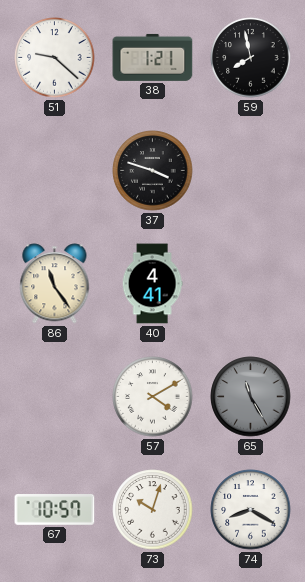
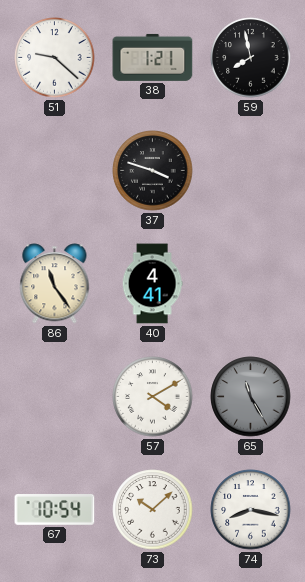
67: 10:57 -> 10:54 (55, 510)
73: 10:03 -> 10:08 (153, 510)
74: 8:20 -> 8:17 (251, 510)
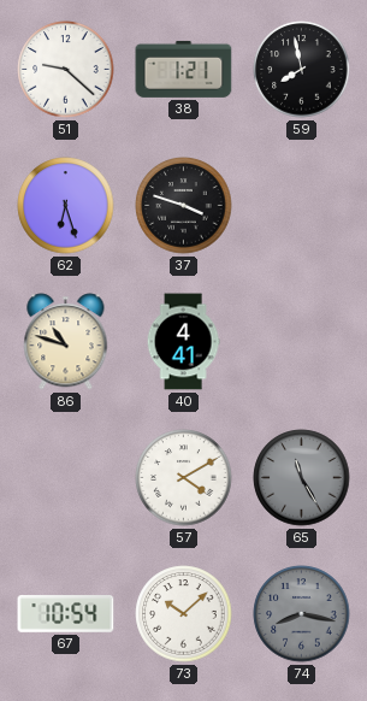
62: none -> 6:27 (66, 206)
86: 11:24 -> 10:48 (66, 342)
74 dial: white -> grey (302, 614)
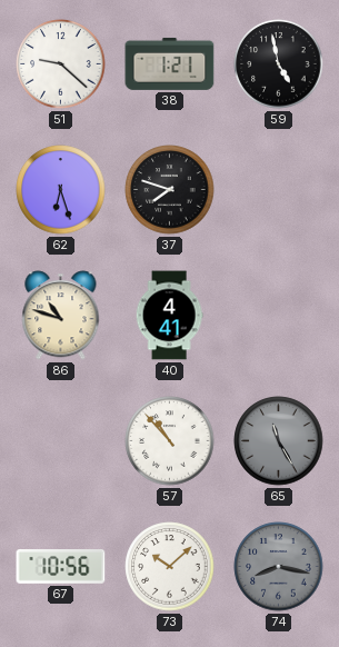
59: 7:58 -> 4:58 (279, 64)
37: 3:48 -> 7:48 (170, 190)
57: 4:10 -> 10:53 (170, 441)
67: 10:54 -> 10:56 (61, 567)
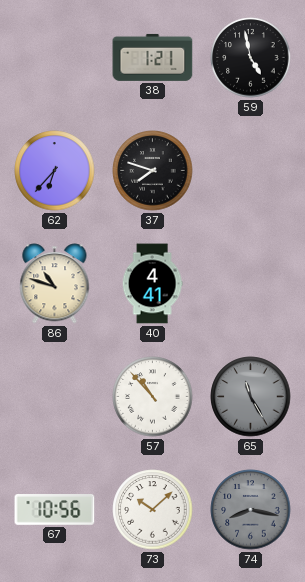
51: 9:22 -> none (61, 64)
62: 6:27 -> 6:37 (55, 171)
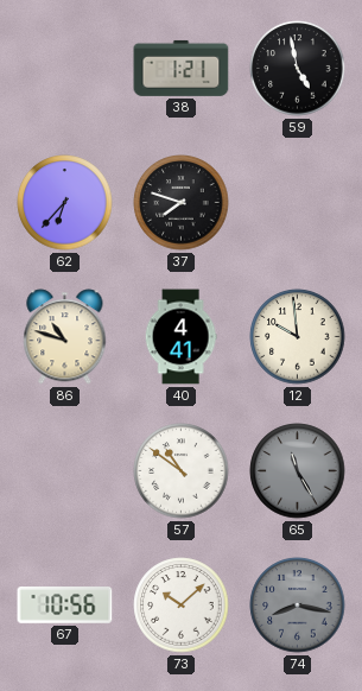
12: none -> 9:59 (298, 337)
57: 10:53 -> 10:51 (182, 471)
